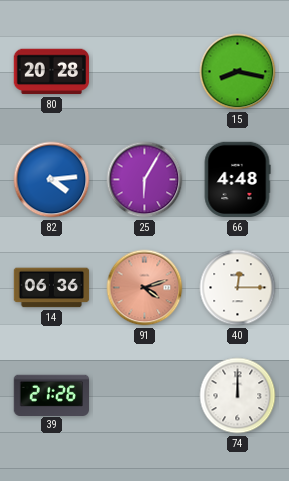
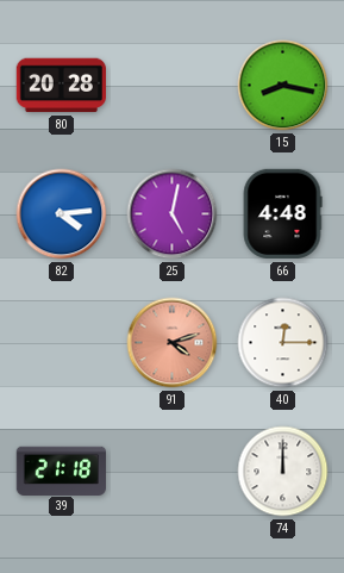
25: 6:05 -> 5:02 (173, 214)
14: 06:36 -> none (52, 288)
39: 21:26 -> 21:18 (61, 471)
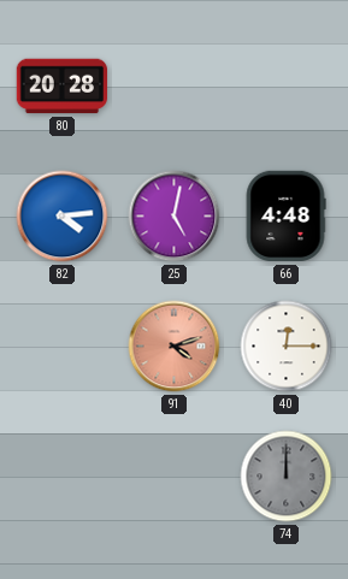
15: 8:17 -> none (283, 86)
39: 21:18 -> none (61, 471)
74 dial: white -> grey (287, 477)
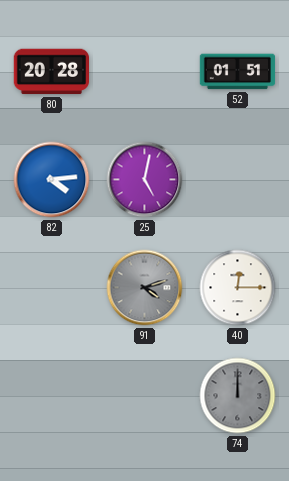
52: none -> 01:51 (238, 72)
66: 4:48 -> none (285, 217)
91 dial: salmon -> grey (145, 288)
